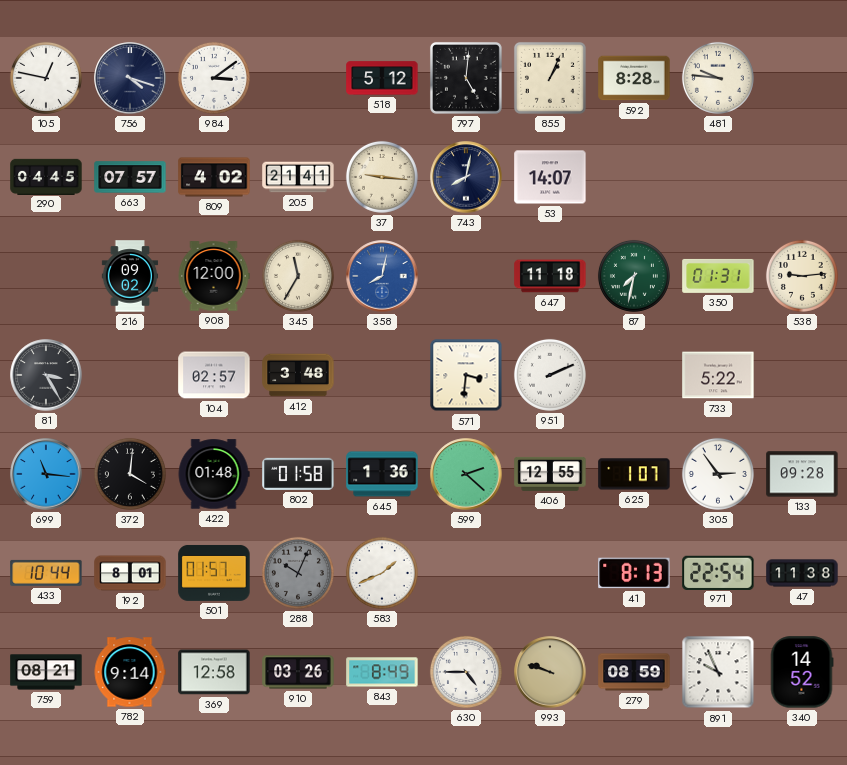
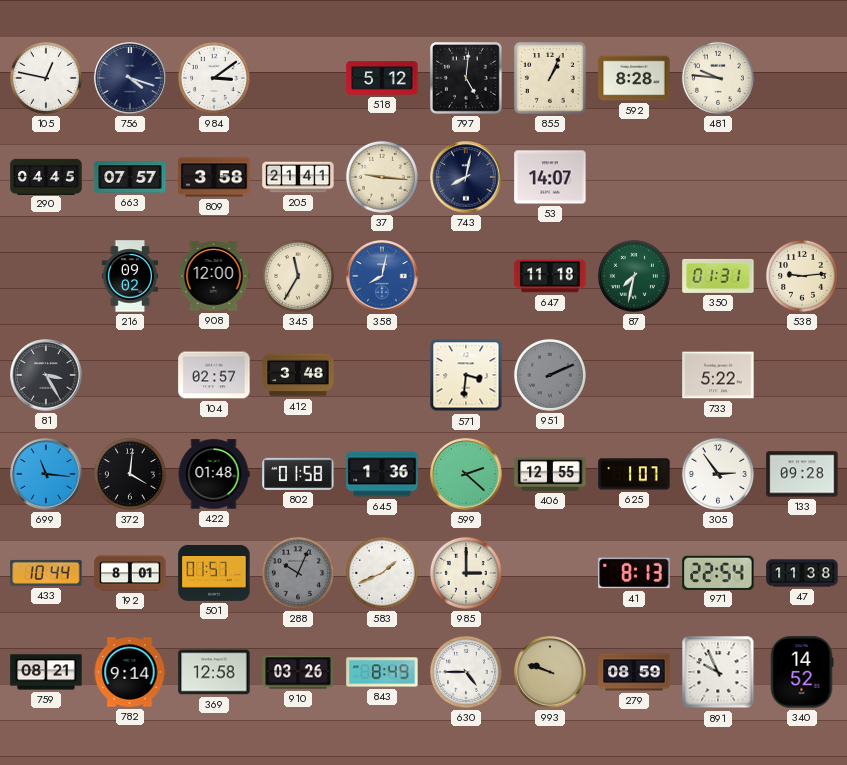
809: 4:02 -> 3:58 (214, 177)
951 dial: white -> grey (550, 375)
985: none -> 3:00 (466, 573)
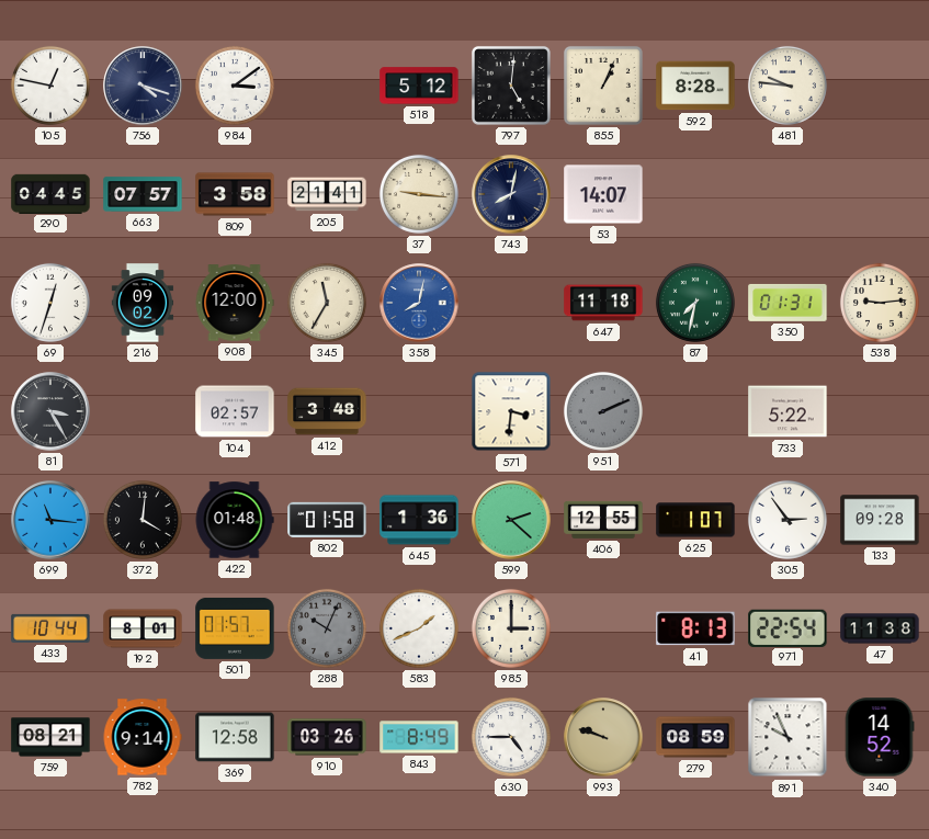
69: none -> 12:33 (50, 303)
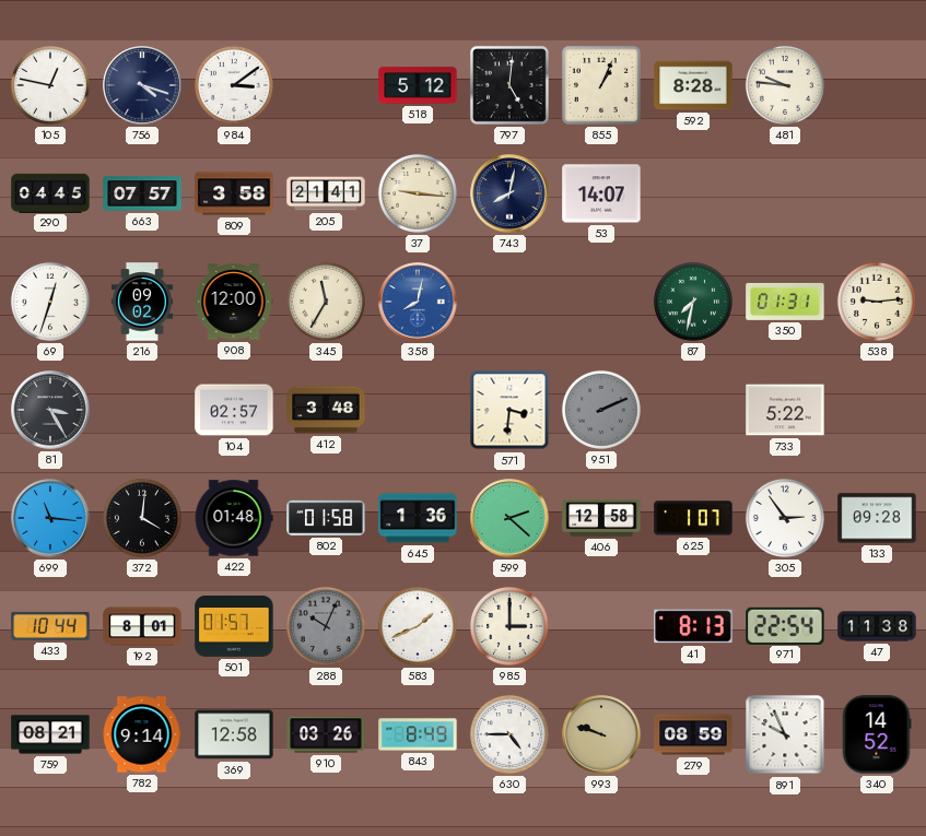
647: 11:18 -> none (603, 303)
406: 12:55 -> 12:58 (601, 518)
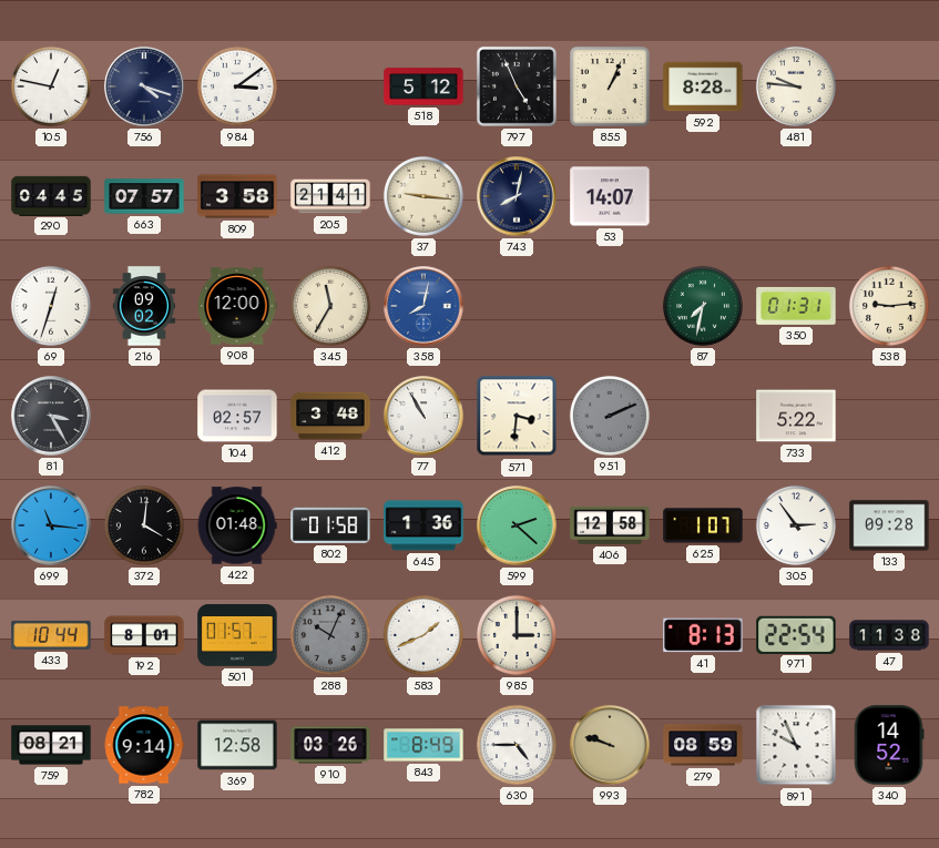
797: 5:01 -> 4:56 (517, 86)
77: none -> 10:55 (423, 416)
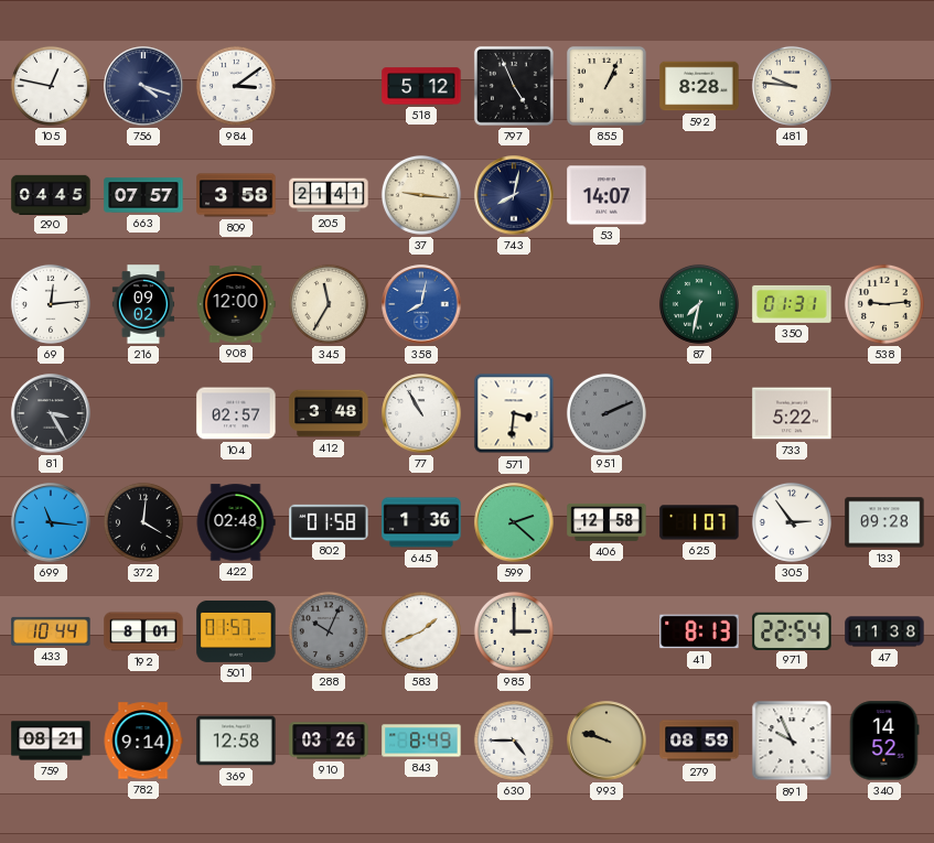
69: 12:33 -> 12:14 (51, 304)
422: 01:48 -> 02:48 (236, 522)
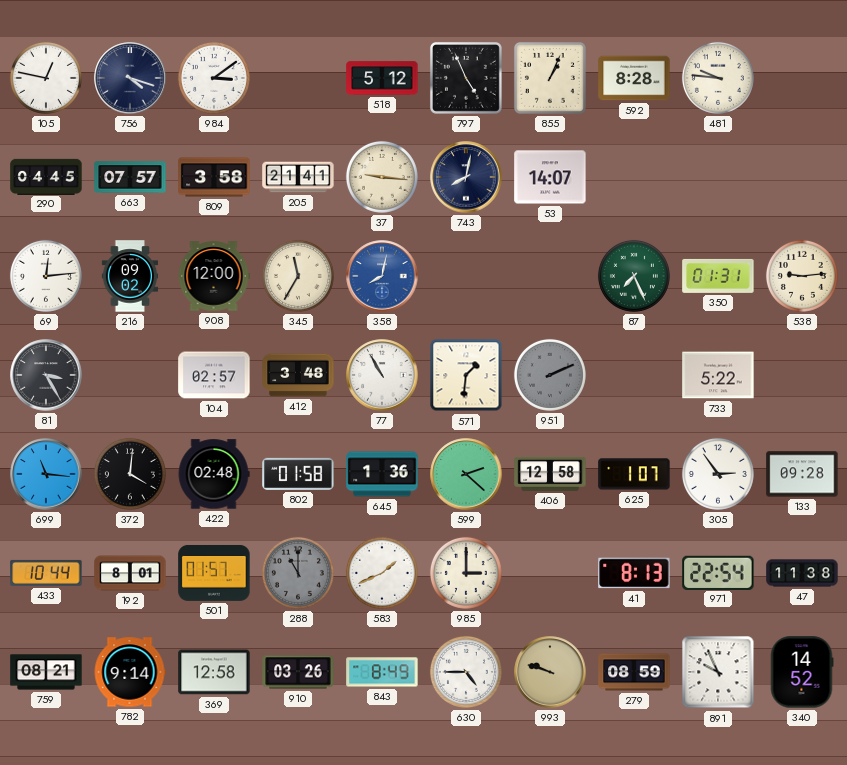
87: 7:32 -> 7:26 (634, 276)
571: 3:31 -> 1:31 (466, 375)
288: 10:04 -> 11:00 (298, 573)
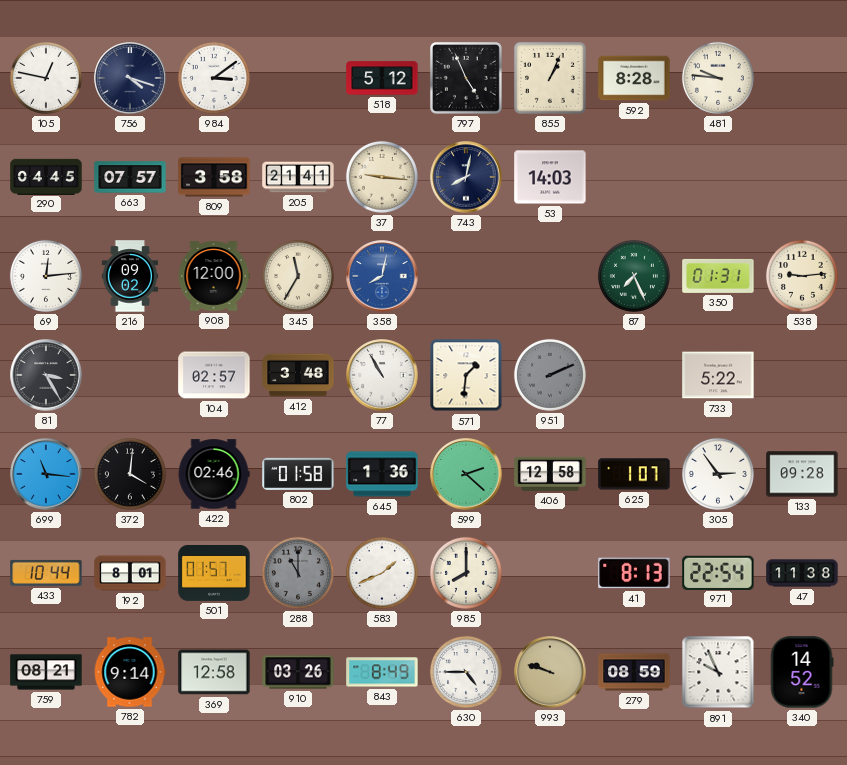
53: 14:07 -> 14:03 (550, 177)
422: 02:48 -> 02:46 (214, 474)
985: 3:00 -> 8:00 (466, 573)
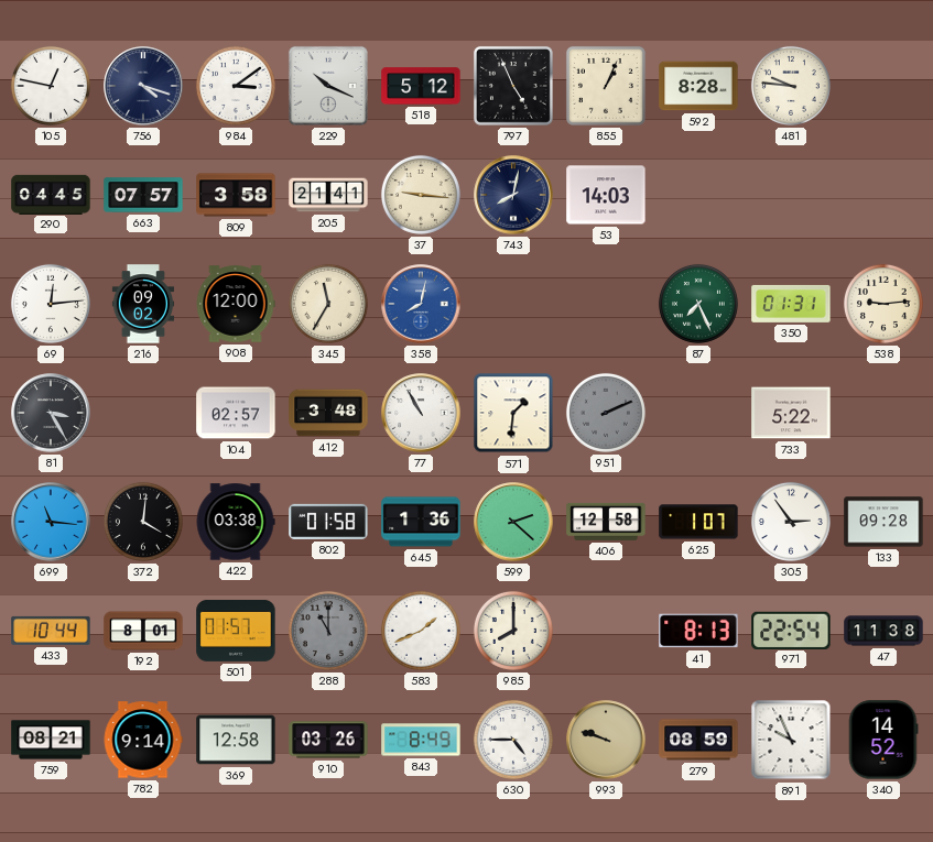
229: none -> 10:19 (328, 86)
422: 02:46 -> 03:38 (236, 522)
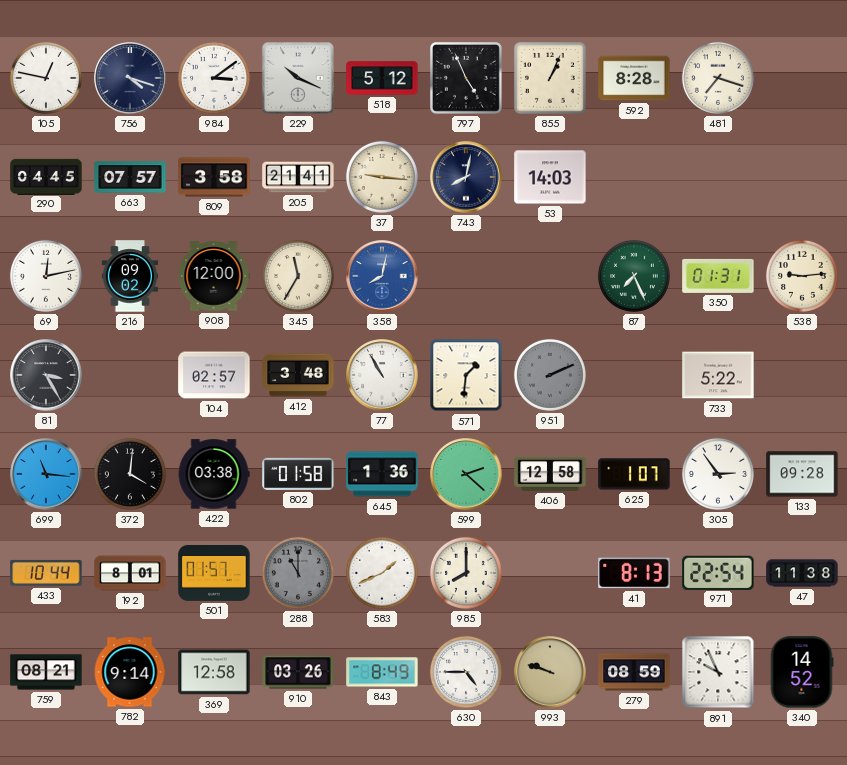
481: 9:46 -> 7:18 (718, 78)
69: 12:14 -> 12:13 (46, 276)
